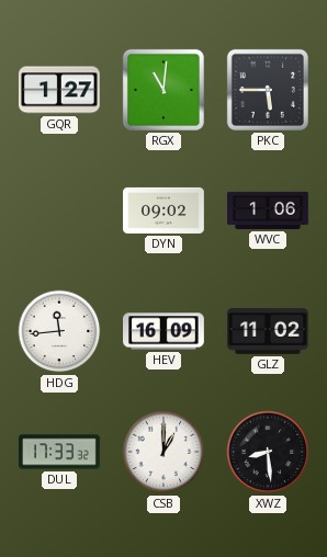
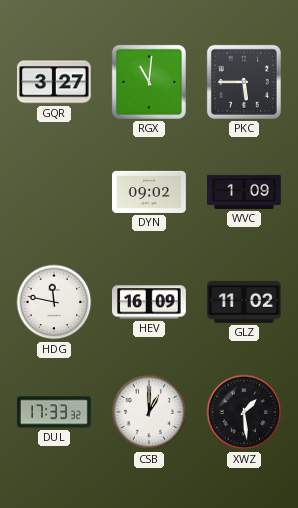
GQR: 1:27 -> 3:27 (54, 82)
WVC: 1:06 -> 1:09 (245, 192)
HDG: 11:44 -> 11:47 (54, 302)
XWZ: 8:29 -> 1:29 (244, 412)
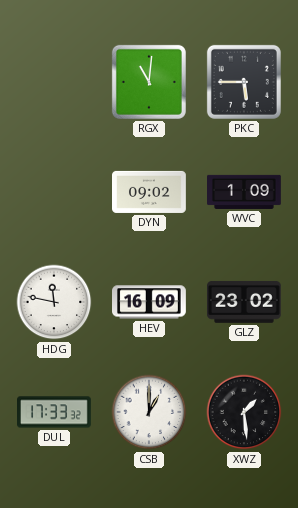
GQR: 3:27 -> none (54, 82)
GLZ: 11:02 -> 23:02 (244, 302)
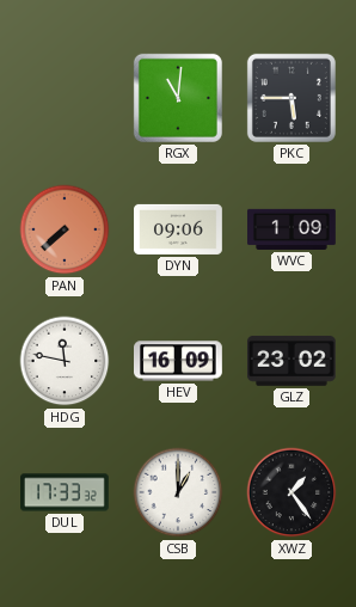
PAN: none -> 7:38 (65, 229)
DYN: 09:02 -> 09:06 (179, 229)
XWZ: 1:29 -> 1:24 (291, 492)
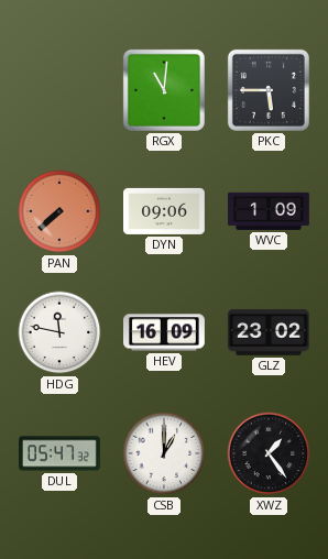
DUL: 17:33 -> 05:47 (61, 453)
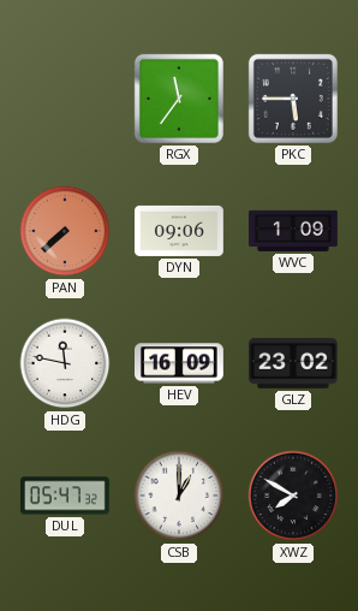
RGX: 11:01 -> 11:36 (179, 99)
XWZ: 1:24 -> 7:50 (293, 496)
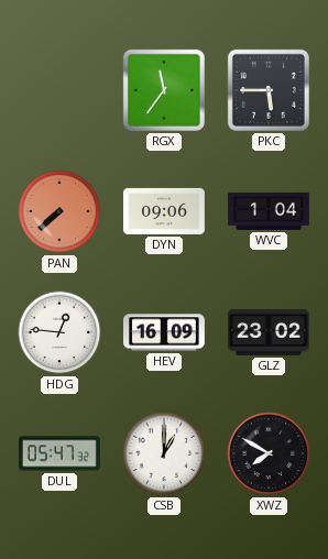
WVC: 1:09 -> 1:04 (270, 211)
HDG: 11:47 -> 12:46 (59, 332)
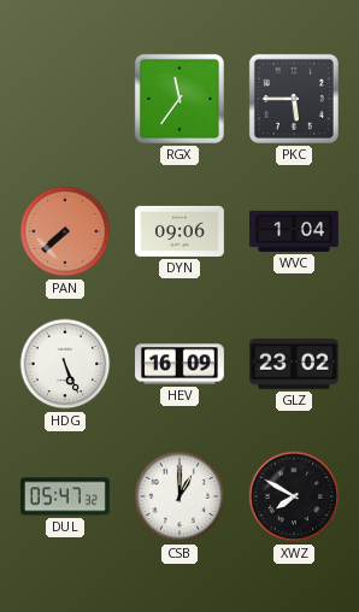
HDG: 12:46 -> 5:26 (65, 364)
